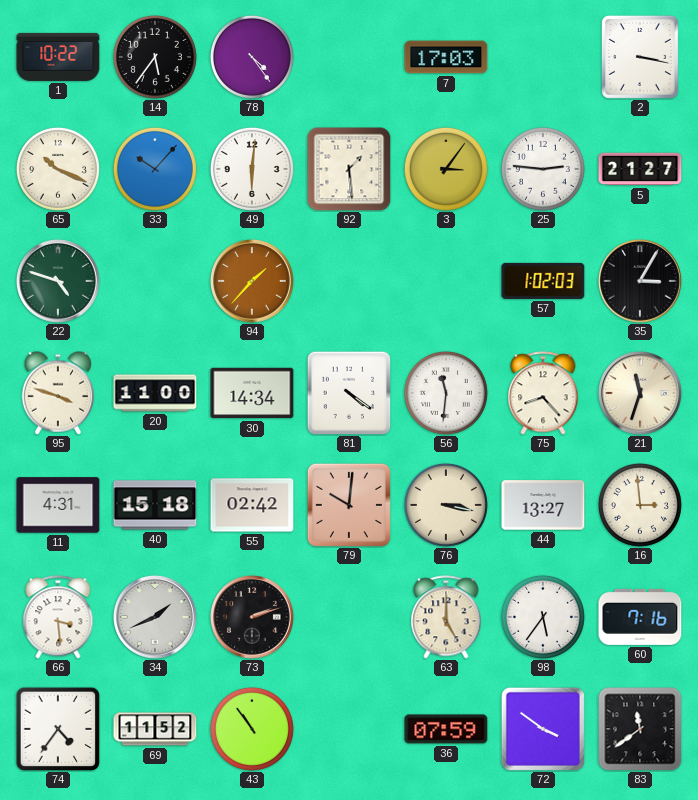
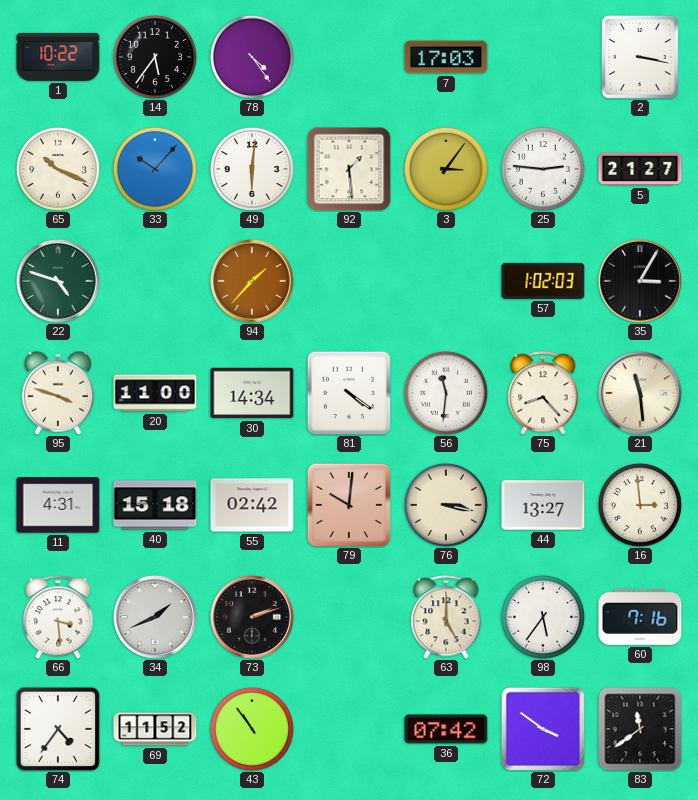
21: 11:33 -> 11:29 (641, 394)
36: 07:59 -> 07:42 (446, 729)
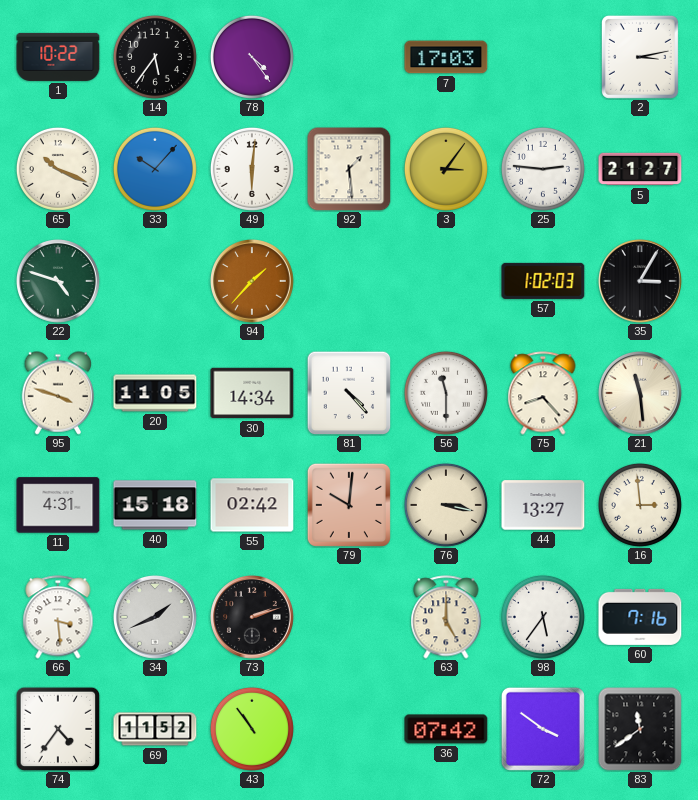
2: 3:17 -> 3:13 (640, 57)
20: 11:00 -> 11:05 (155, 393)
81: 4:21 -> 4:23 (349, 393)
56: 11:31 -> 11:30 (446, 393)
